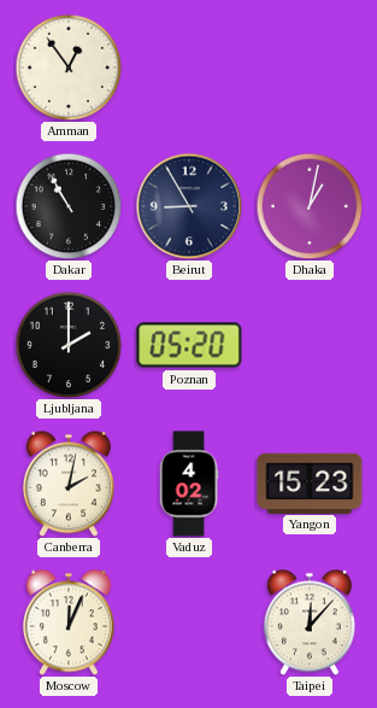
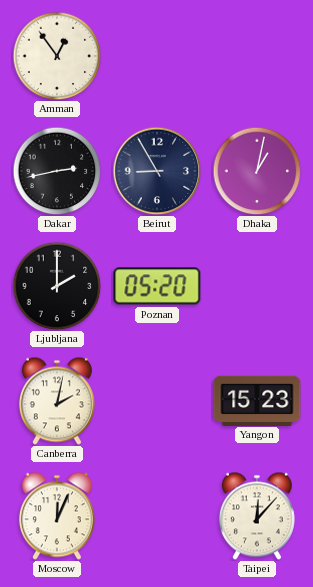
Dakar: 10:55 -> 2:43 (57, 171)
Vaduz: 4:02 -> none (189, 484)
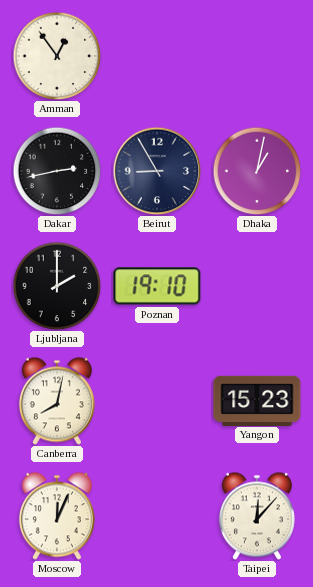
Poznan: 05:20 -> 19:10 (157, 286)
Canberra: 2:02 -> 8:02 (57, 401)
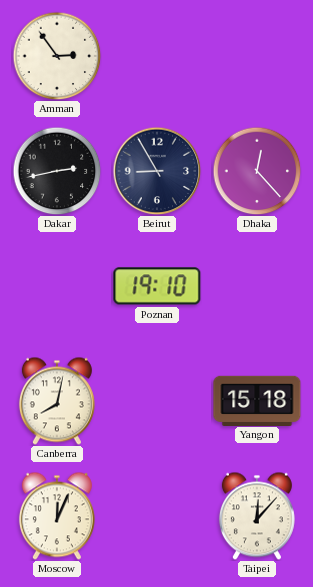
Amman: 12:54 -> 2:54 (57, 56)
Dhaka: 1:02 -> 12:23 (257, 171)
Ljubljana: 2:00 -> none (57, 286)
Yangon: 15:23 -> 15:18 (257, 400)
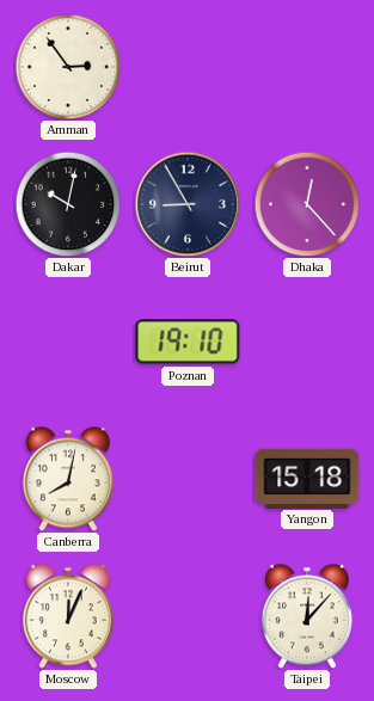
Dakar: 2:43 -> 10:02 (68, 204)
